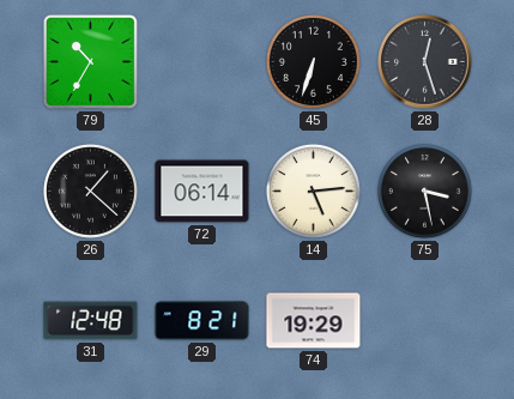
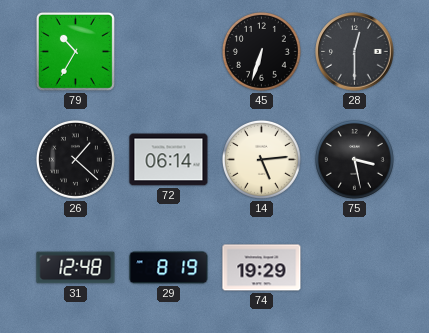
28: 12:27 -> 12:30 (355, 52)
29: 8:21 -> 8:19 (169, 268)
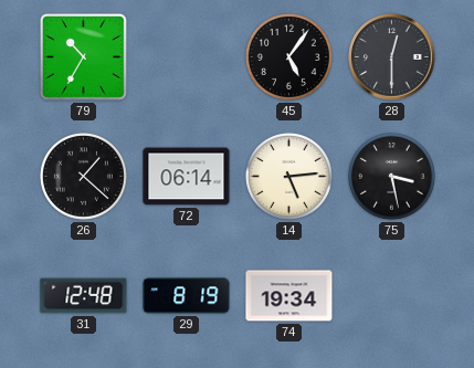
45: 6:33 -> 5:06 (288, 56)
74: 19:29 -> 19:34 (289, 296)
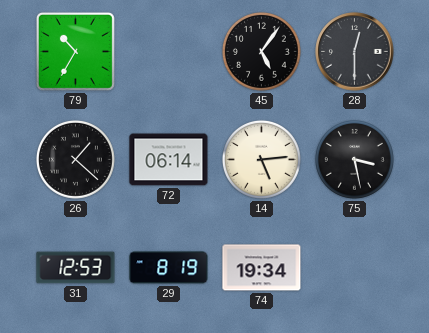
31: 12:48 -> 12:53 (76, 268)
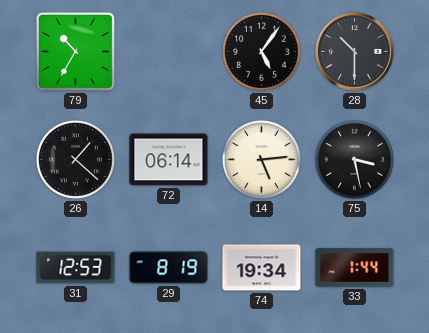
28: 12:30 -> 10:30 (355, 52)
33: none -> 1:44 (355, 268)
